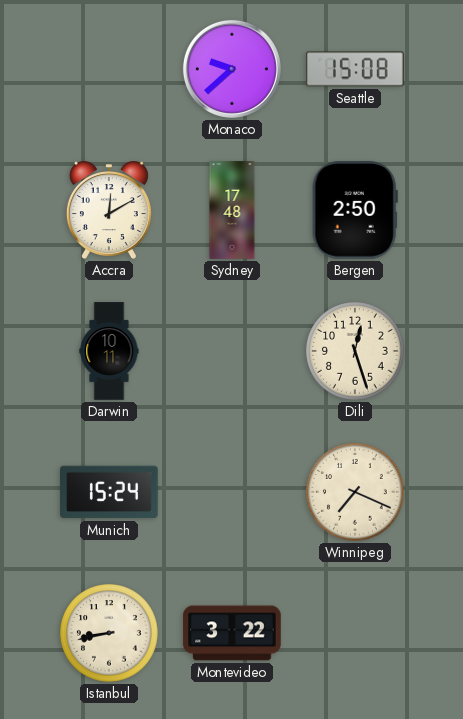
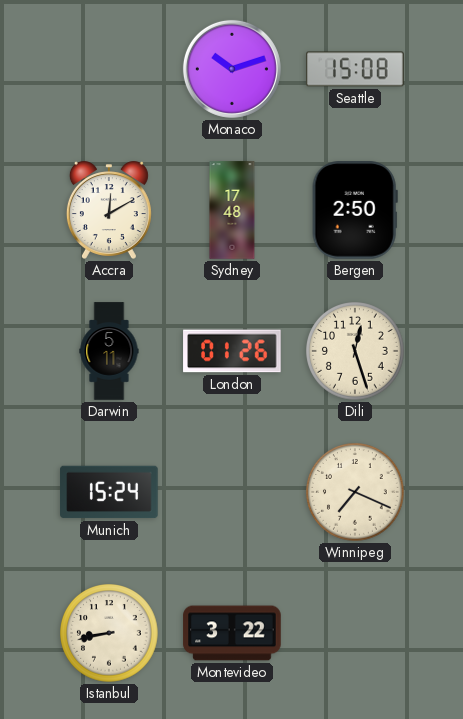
Monaco: 9:38 -> 10:12 (232, 69)
Darwin: 10:11 -> 5:11 (109, 351)
London: none -> 01:26 (232, 351)
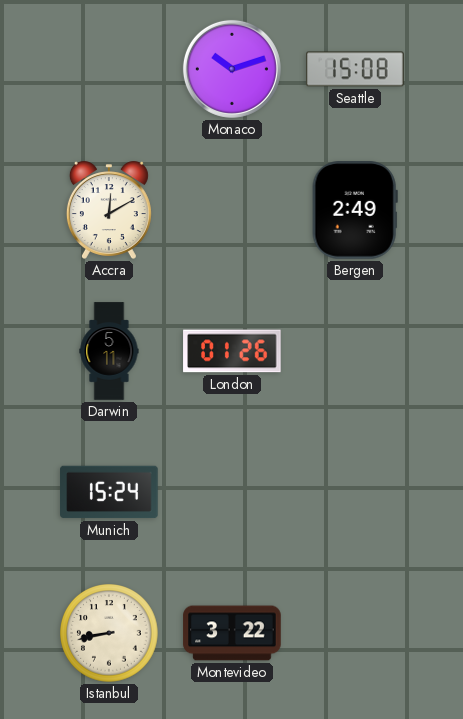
Sydney: 17:48 -> none (232, 210)
Bergen: 2:50 -> 2:49 (355, 210)
Dili: 12:27 -> none (356, 352)
Winnipeg: 7:19 -> none (356, 493)
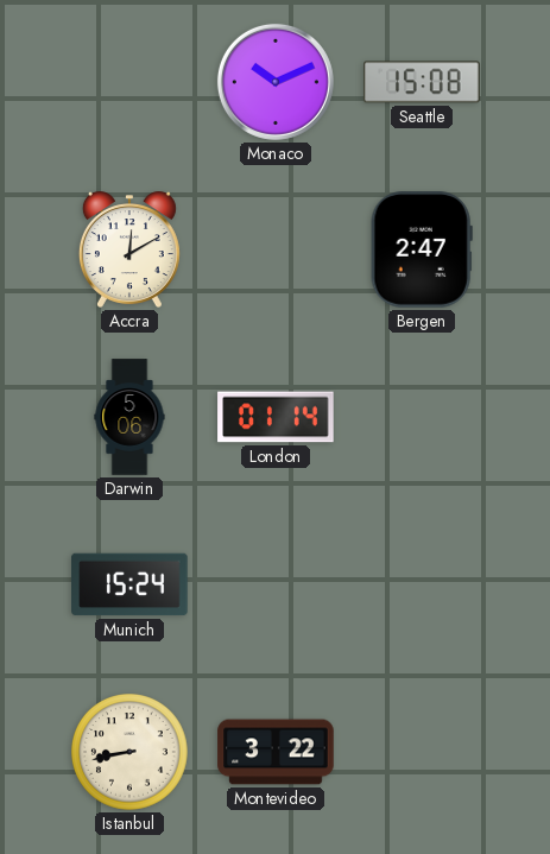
Monaco: 10:12 -> 10:11 (276, 82)
Bergen: 2:49 -> 2:47 (422, 249)
Darwin: 5:11 -> 5:06 (129, 417)
London: 01:26 -> 01:14 (276, 417)
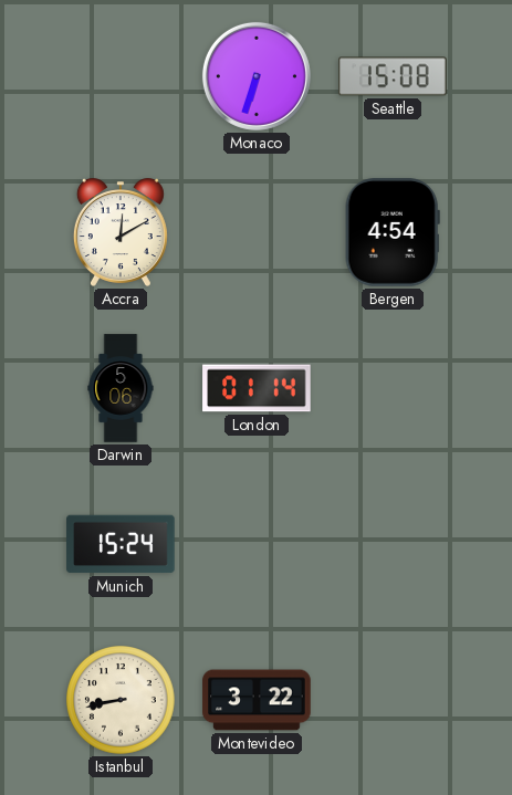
Monaco: 10:11 -> 6:33 (257, 76)
Bergen: 2:47 -> 4:54 (393, 232)
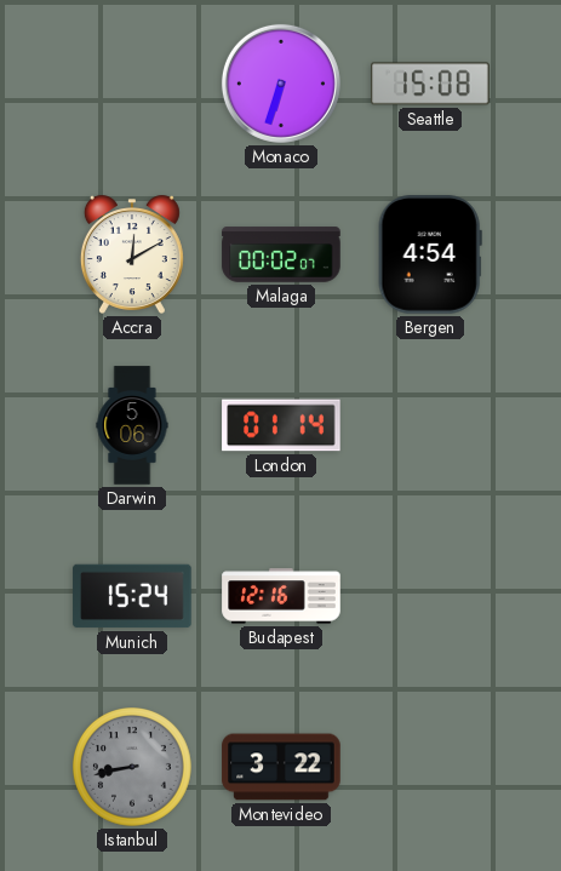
Malaga: none -> 00:02 (281, 254)
Budapest: none -> 12:16 (281, 596)
Istanbul dial: cream -> grey (133, 768)
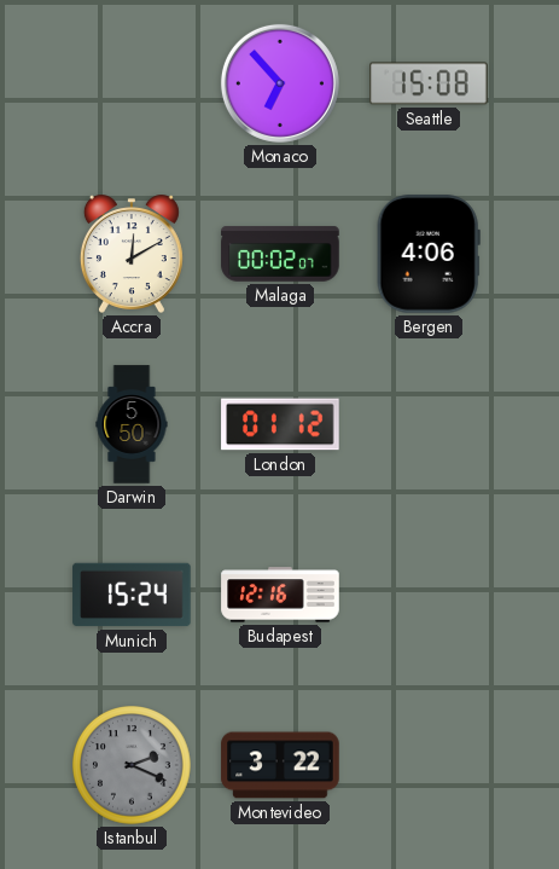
Monaco: 6:33 -> 6:53 (280, 83)
Bergen: 4:54 -> 4:06 (429, 254)
Darwin: 5:06 -> 5:50 (132, 424)
London: 01:14 -> 01:12 (280, 424)
Istanbul: 8:43 -> 2:19 (133, 766)
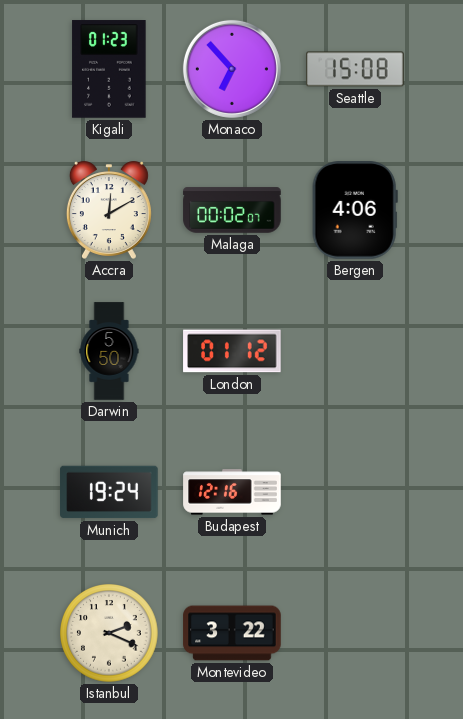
Kigali: none -> 01:23 (109, 69)
Munich: 15:24 -> 19:24 (109, 492)
Istanbul dial: grey -> cream (110, 634)
